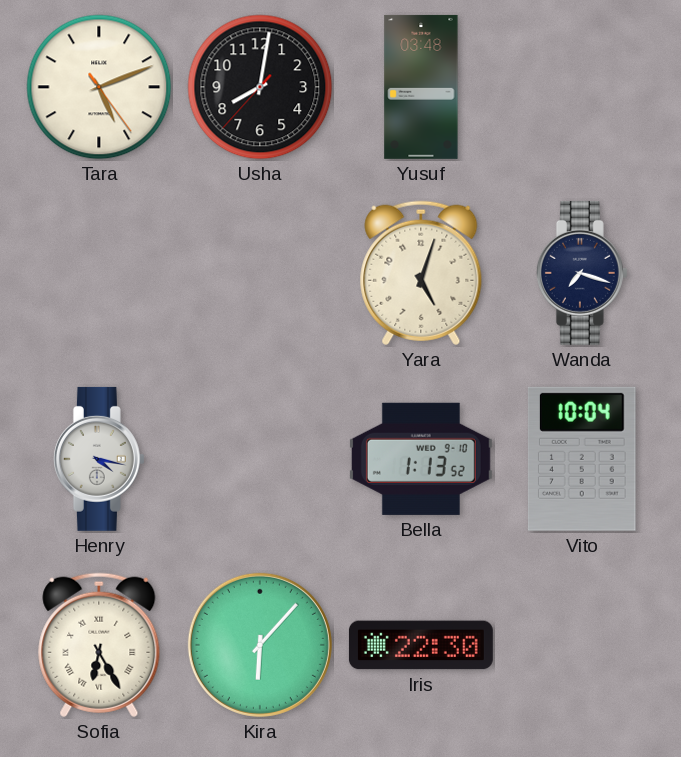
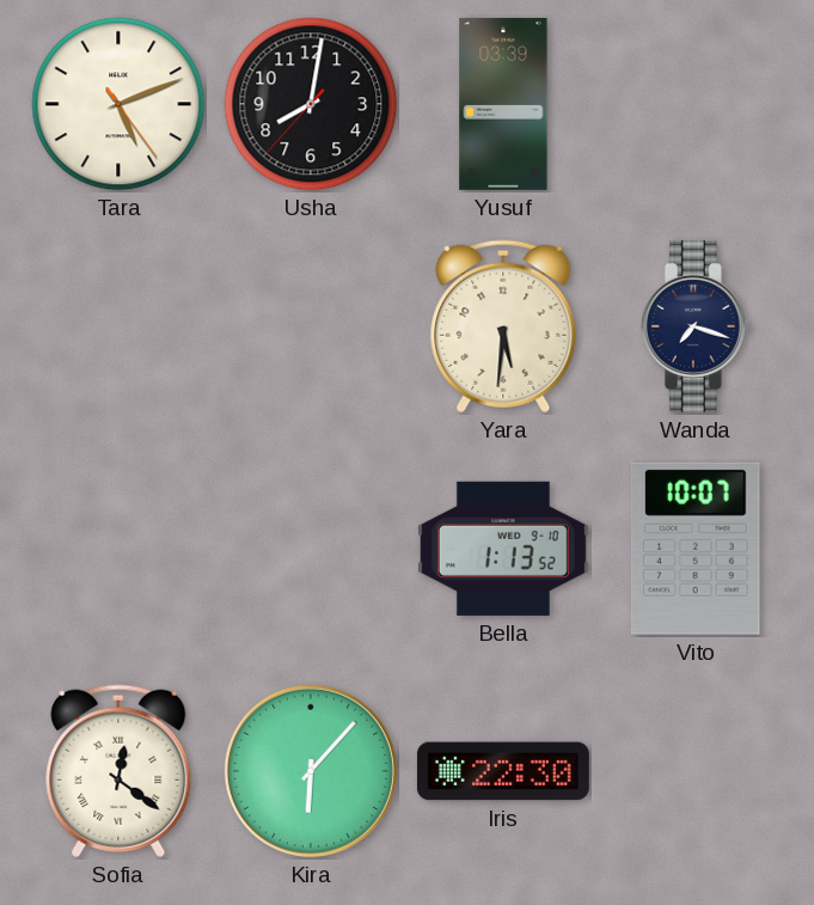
Yusuf: 03:48 -> 03:39 (503, 104)
Yara: 5:03 -> 5:31 (503, 326)
Henry: 4:17 -> none (99, 459)
Vito: 10:04 -> 10:07 (696, 549)
Sofia: 6:25 -> 12:21 (118, 771)
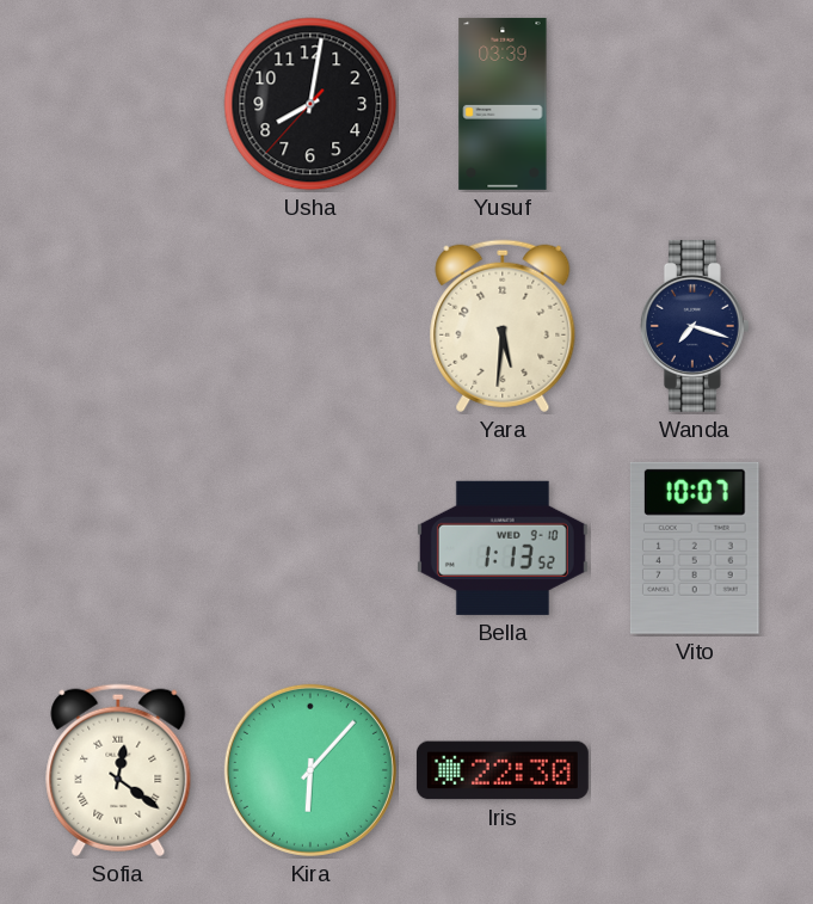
Tara: 5:11 -> none (118, 104)
